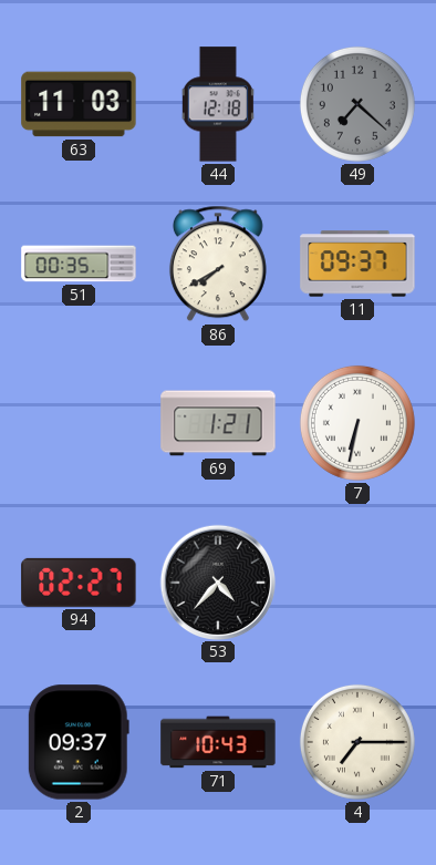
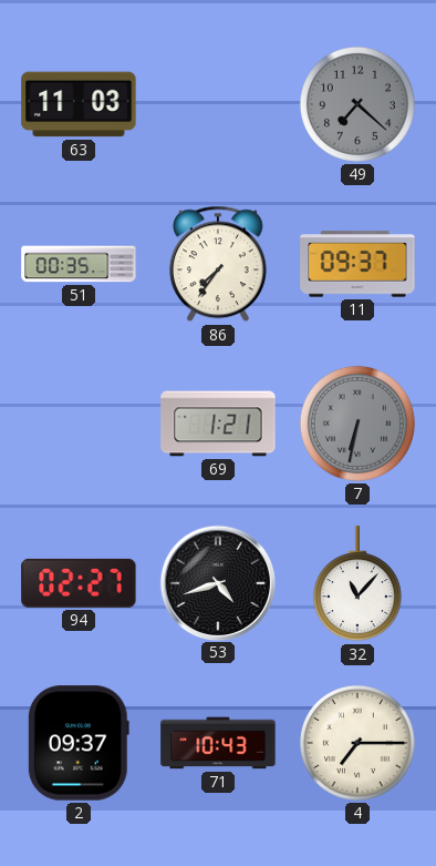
44: 12:18 -> none (218, 104)
86: 7:40 -> 7:36 (218, 264)
7 dial: white -> grey (357, 424)
53: 4:37 -> 4:42 (217, 582)
32: none -> 11:07 (357, 584)
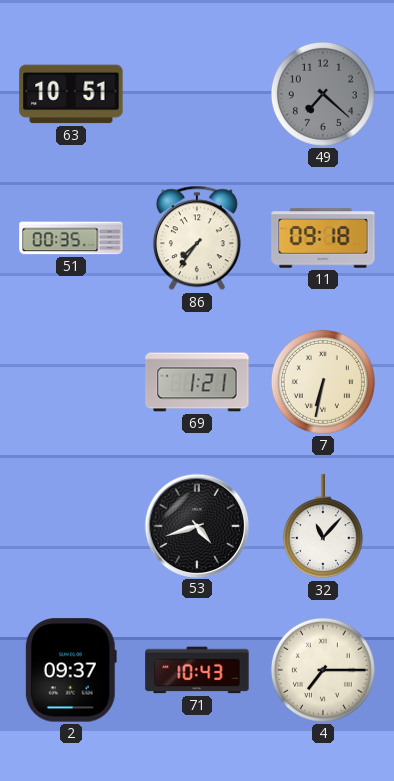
63: 11:03 -> 10:51 (71, 94)
11: 09:37 -> 09:18 (323, 238)
7 dial: grey -> cream (323, 382)
94: 02:27 -> none (79, 583)
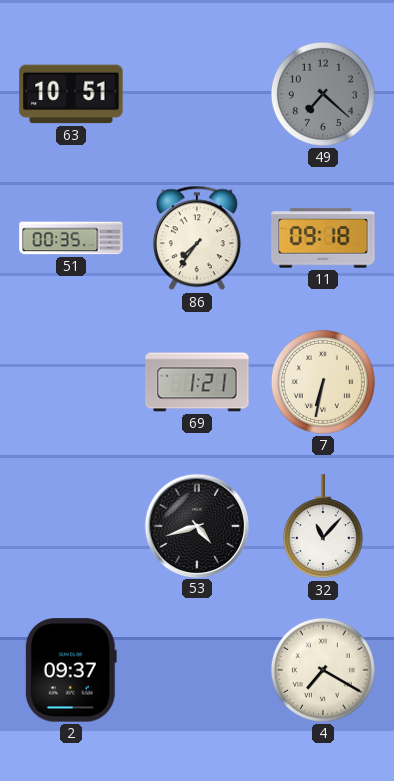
71: 10:43 -> none (197, 670)
4: 7:15 -> 7:20 (323, 670)
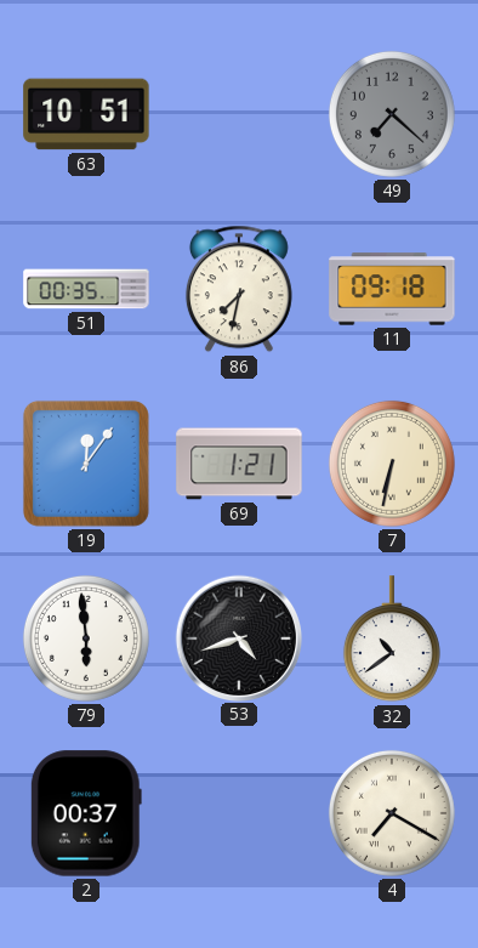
86: 7:36 -> 7:32 (239, 289)
19: none -> 12:06 (86, 464)
79: none -> 5:59 (86, 638)
32: 11:07 -> 10:39 (392, 640)
2: 09:37 -> 00:37 (86, 813)
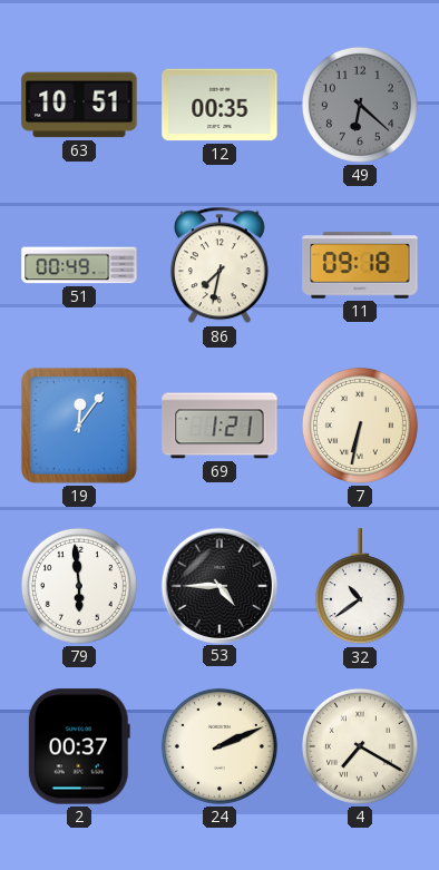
12: none -> 00:35 (219, 105)
49: 7:22 -> 6:22 (360, 105)
51: 00:35 -> 00:49 (79, 265)
53: 4:42 -> 4:45 (218, 585)
24: none -> 2:11 (219, 746)
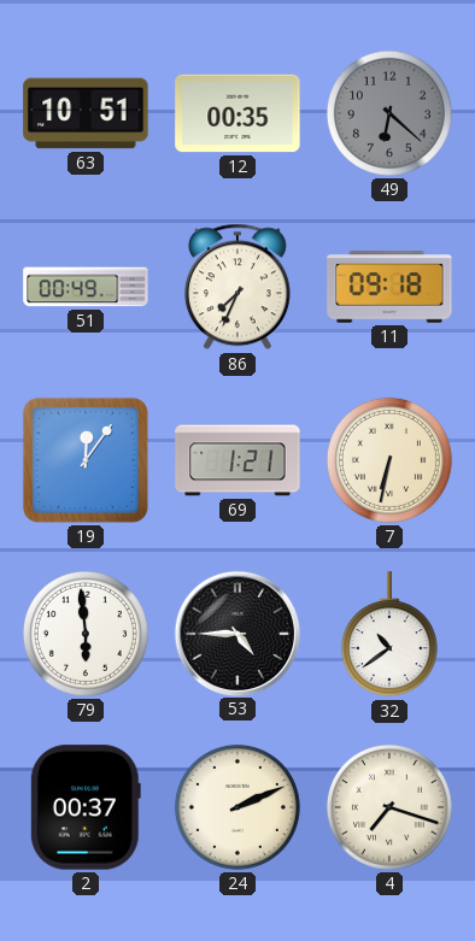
86: 7:32 -> 7:34 (237, 287)
4: 7:20 -> 7:18 (389, 807)
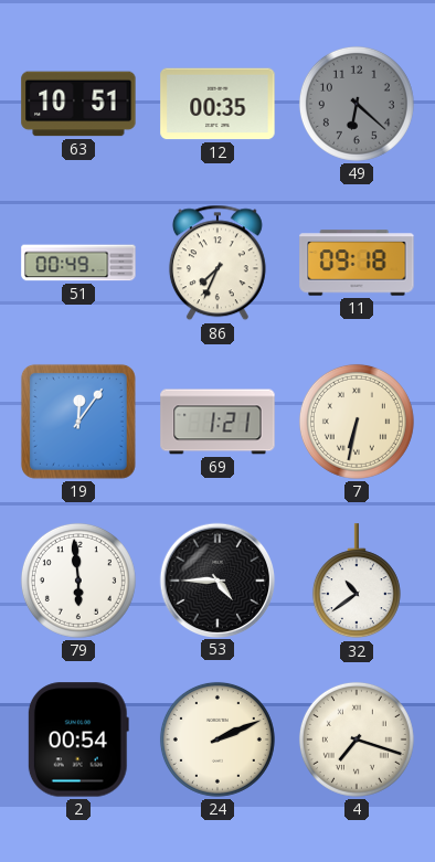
2: 00:37 -> 00:54 (78, 739)
